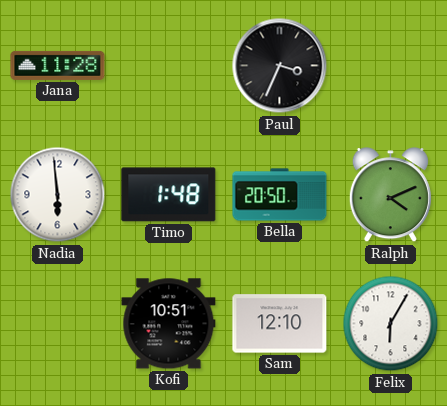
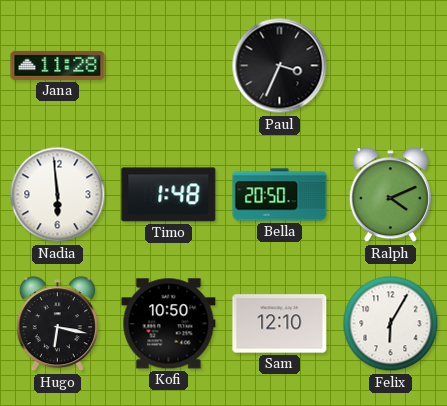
Hugo: none -> 6:17 (57, 324)
Kofi: 10:51 -> 10:50 (169, 324)
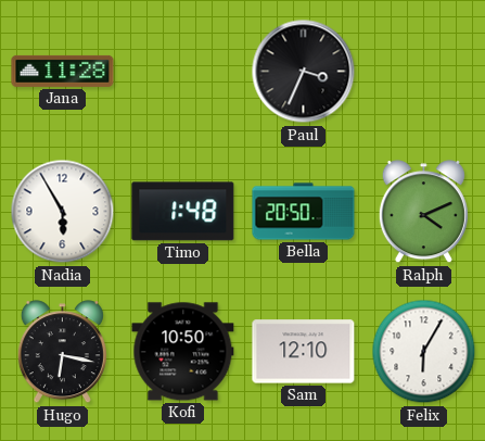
Nadia: 5:59 -> 5:55 (63, 212)
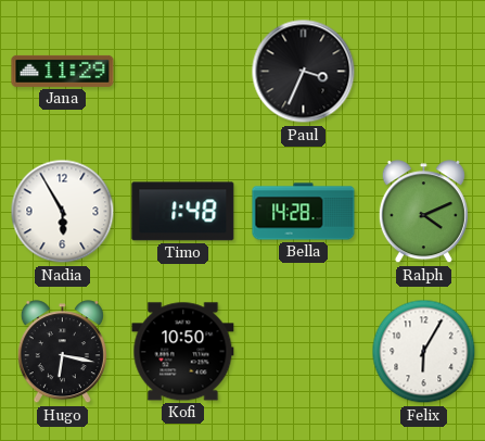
Jana: 11:28 -> 11:29 (63, 71)
Bella: 20:50 -> 14:28 (304, 212)
Sam: 12:10 -> none (304, 352)
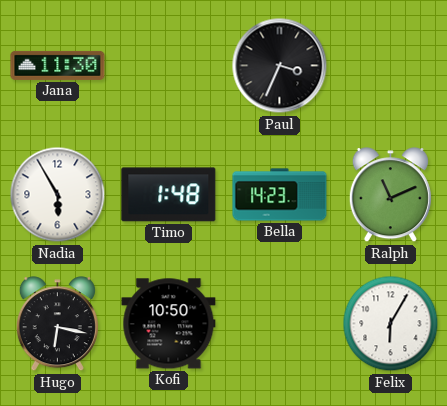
Jana: 11:29 -> 11:30 (58, 65)
Bella: 14:28 -> 14:23 (280, 195)
Ralph: 4:11 -> 11:11 (390, 195)
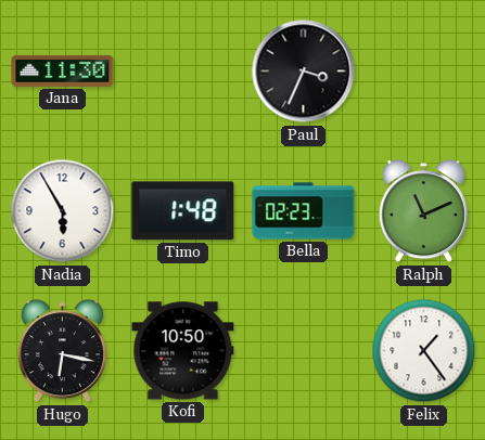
Bella: 14:23 -> 02:23 (304, 211)
Felix: 6:05 -> 1:24 (424, 351)
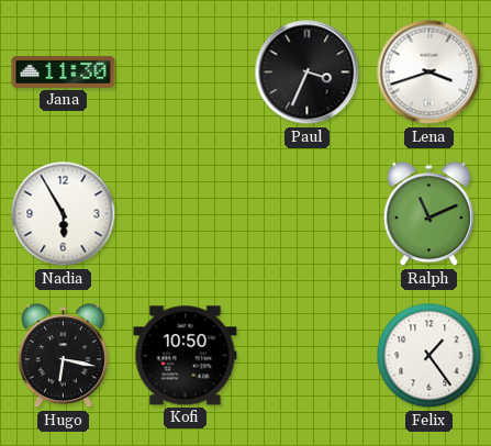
Lena: none -> 3:42 (429, 73)
Timo: 1:48 -> none (183, 211)
Bella: 02:23 -> none (304, 211)
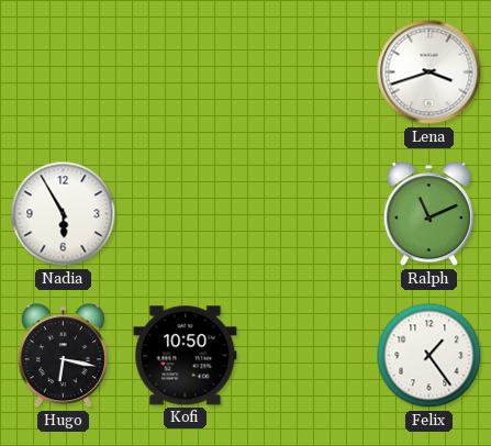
Jana: 11:30 -> none (64, 71)
Paul: 3:34 -> none (308, 73)
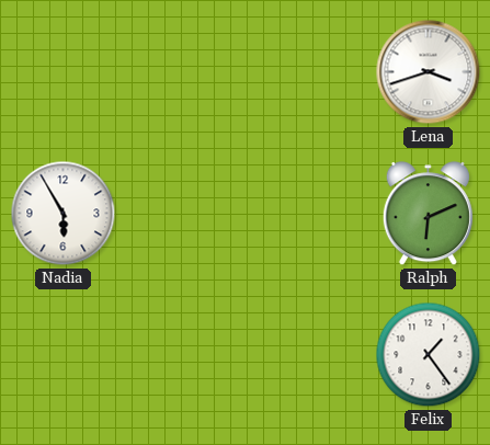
Ralph: 11:11 -> 6:11 (428, 214)
Hugo: 6:17 -> none (63, 356)
Kofi: 10:50 -> none (186, 356)
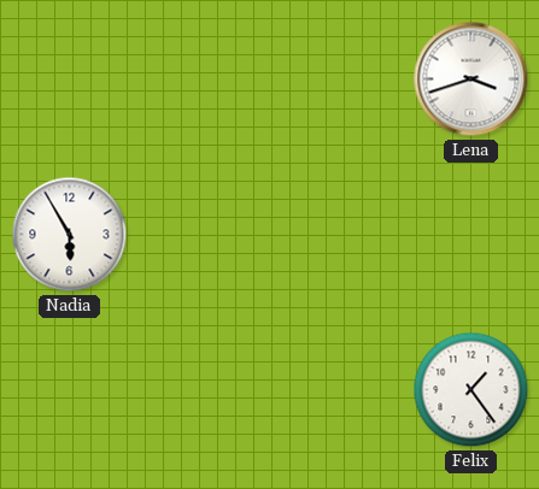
Ralph: 6:11 -> none (428, 214)
